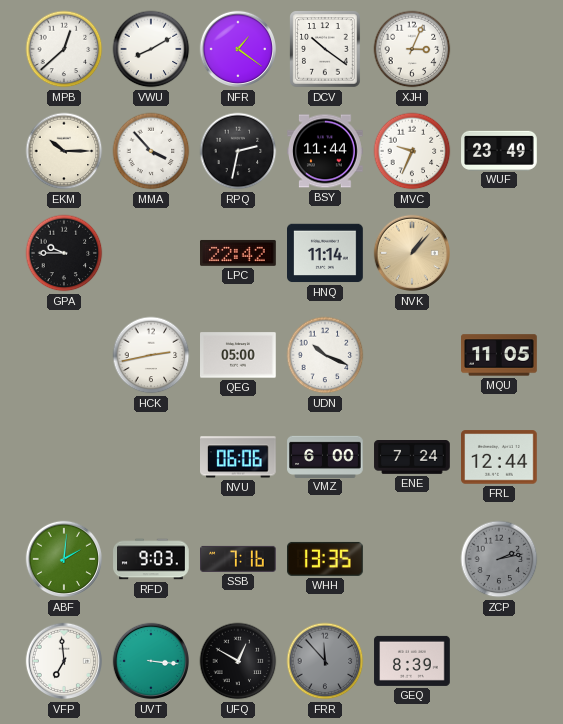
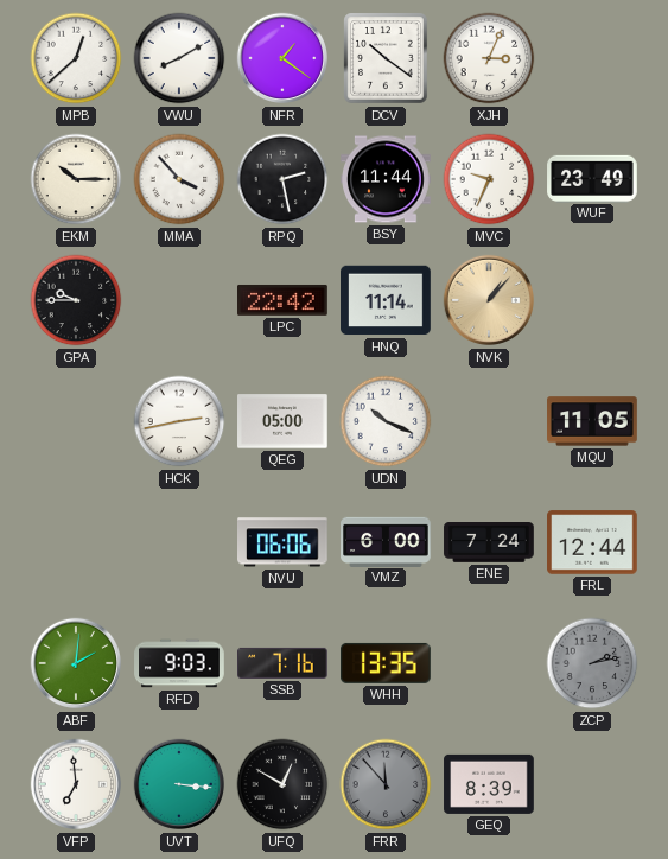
RPQ: 2:32 -> 2:28 (282, 179)
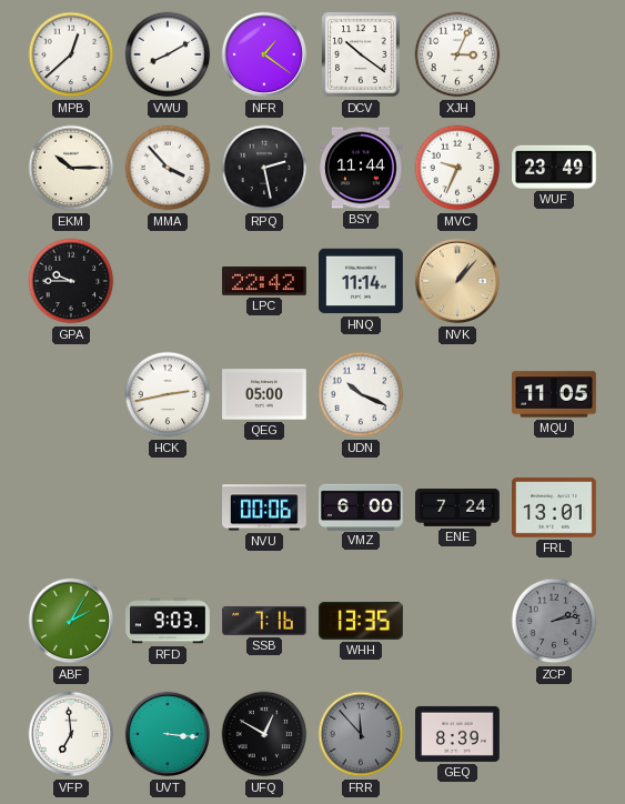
NVU: 06:06 -> 00:06 (265, 507)
FRL: 12:44 -> 13:01 (555, 507)
ABF: 2:01 -> 2:05 (71, 621)
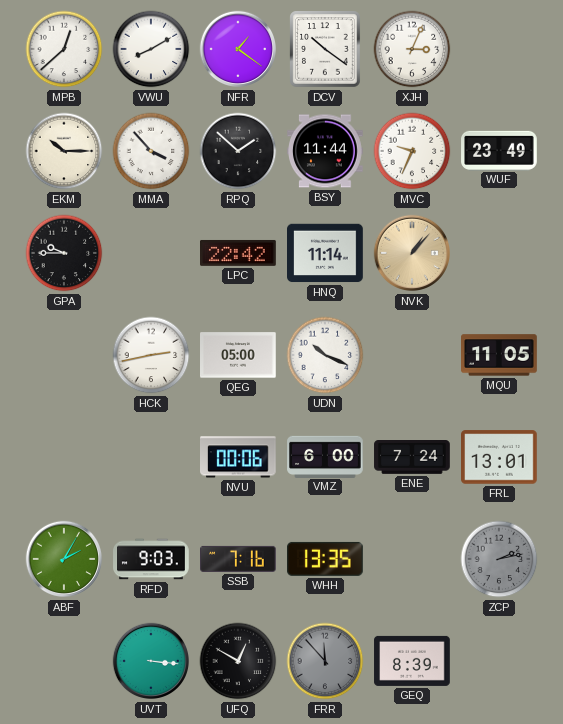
RPQ: 2:28 -> 1:52 (238, 151)
VFP: 6:59 -> none (71, 734)
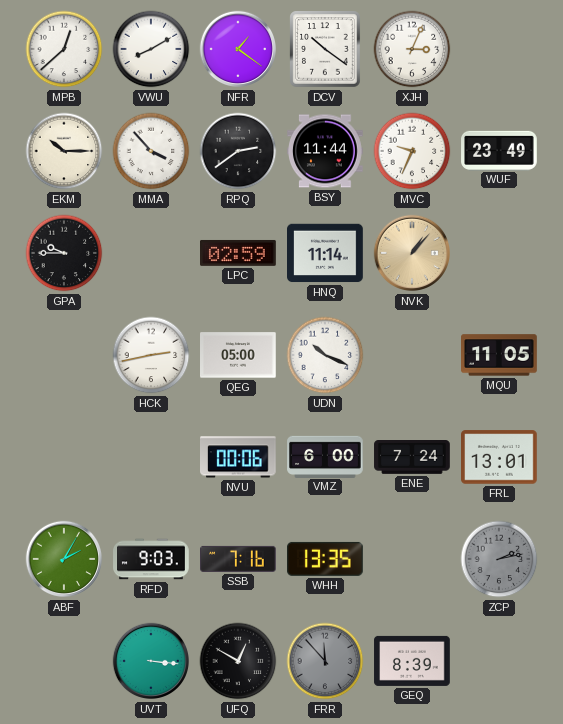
RPQ: 1:52 -> 2:39 (238, 151)
LPC: 22:42 -> 02:59 (239, 253)
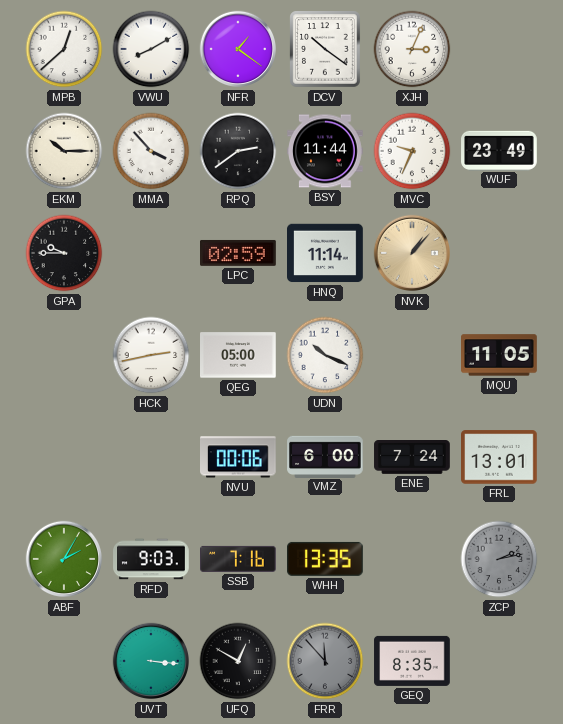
GEQ: 8:39 -> 8:35 (412, 661)
